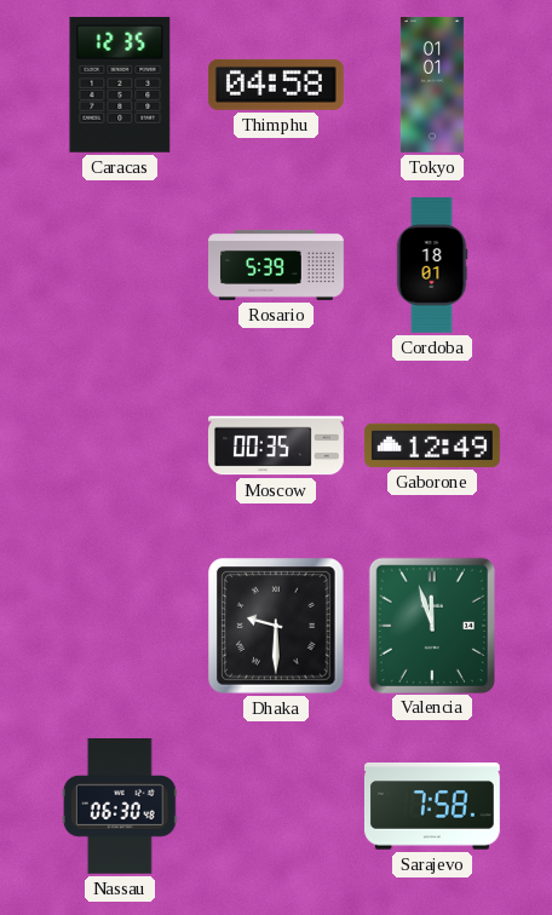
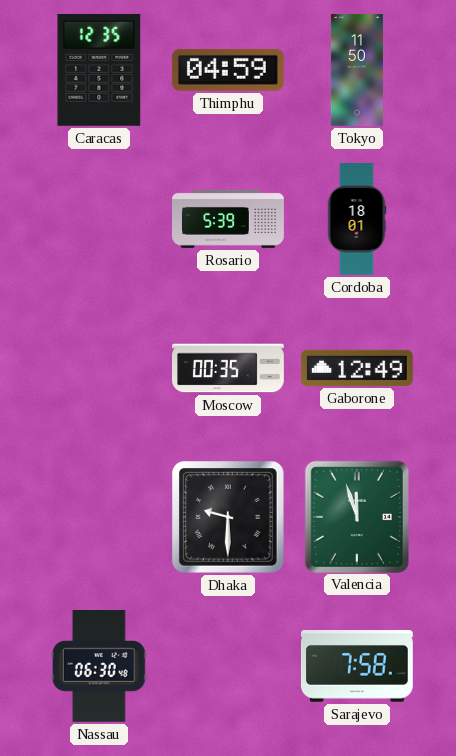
Thimphu: 04:58 -> 04:59 (228, 70)
Tokyo: 01:01 -> 11:50 (357, 71)
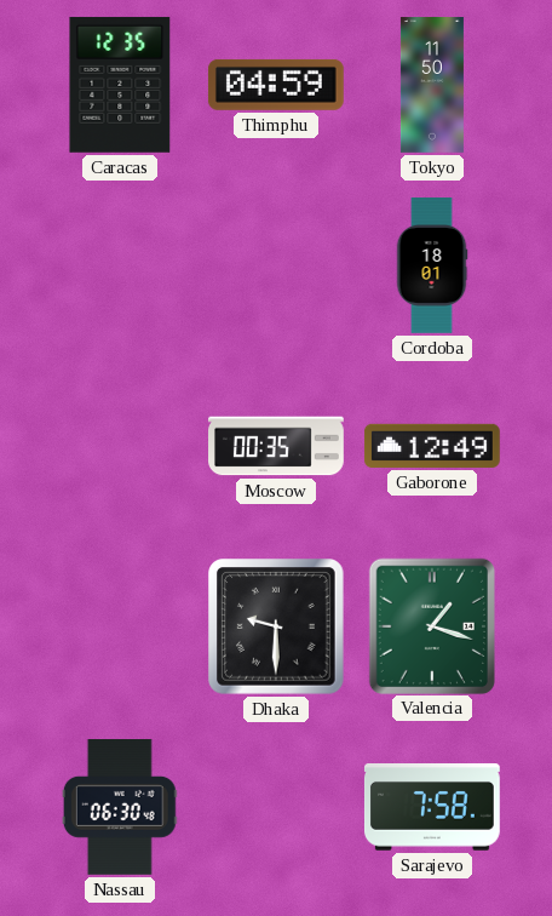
Rosario: 5:39 -> none (229, 219)
Valencia: 11:57 -> 1:18 (432, 625)
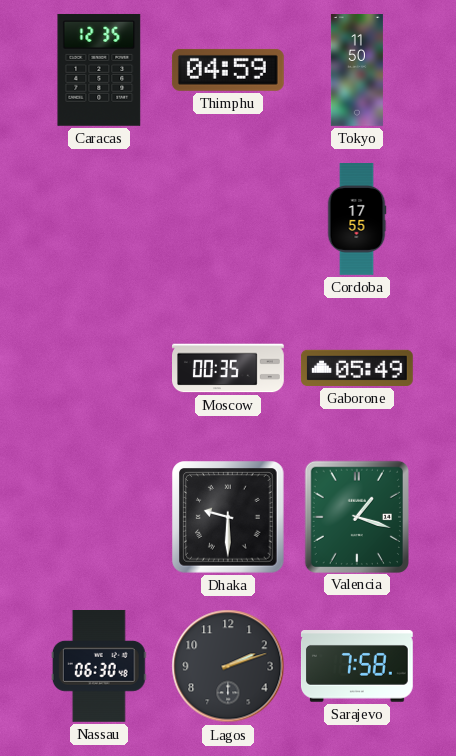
Cordoba: 18:01 -> 17:55 (357, 220)
Gaborone: 12:49 -> 05:49 (357, 368)
Lagos: none -> 2:12 (228, 666)
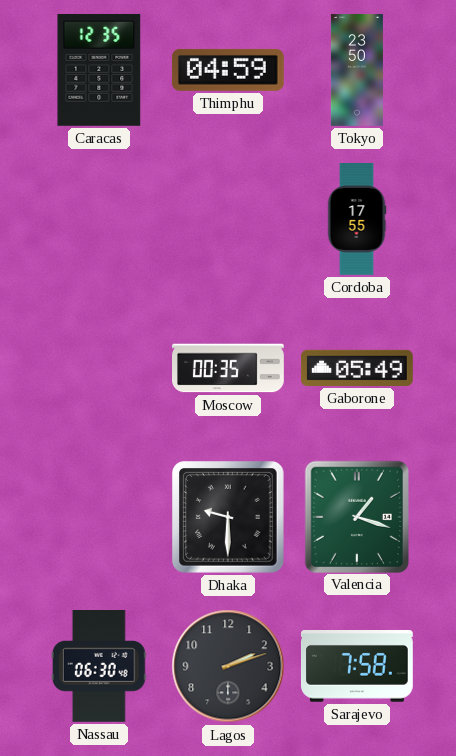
Tokyo: 11:50 -> 23:50 (357, 71)
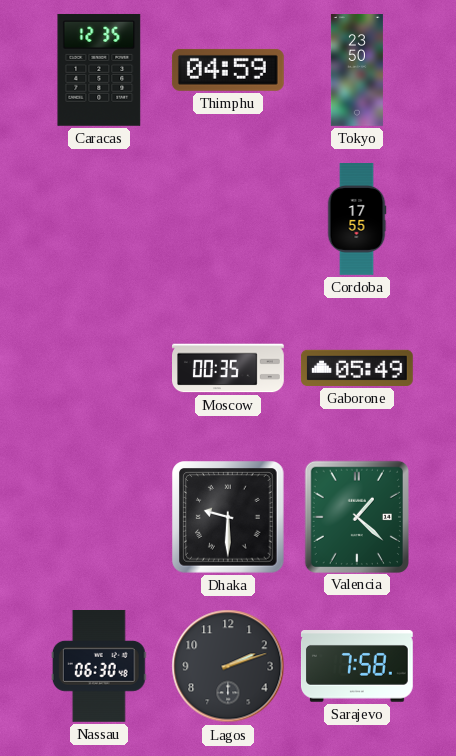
Valencia: 1:18 -> 1:22 (357, 516)
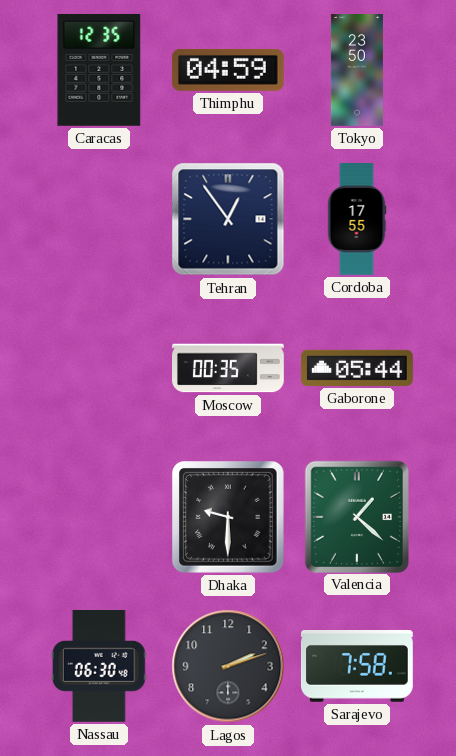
Tehran: none -> 12:54 (228, 219)
Gaborone: 05:49 -> 05:44 (357, 368)
